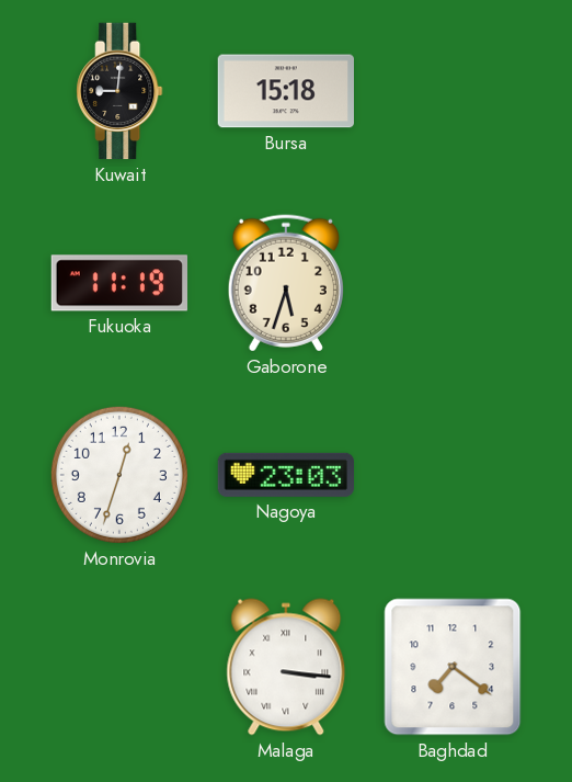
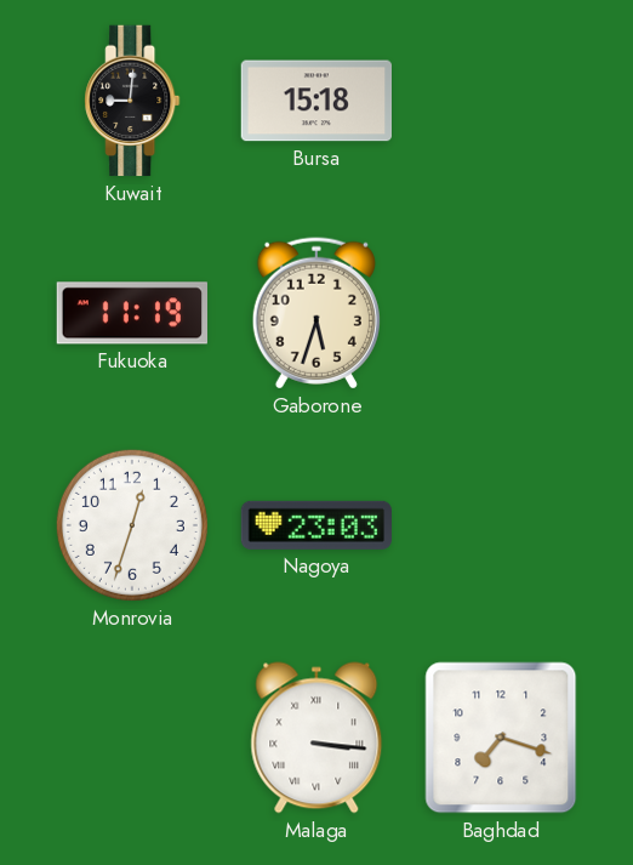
Baghdad: 7:21 -> 7:18 (501, 738)
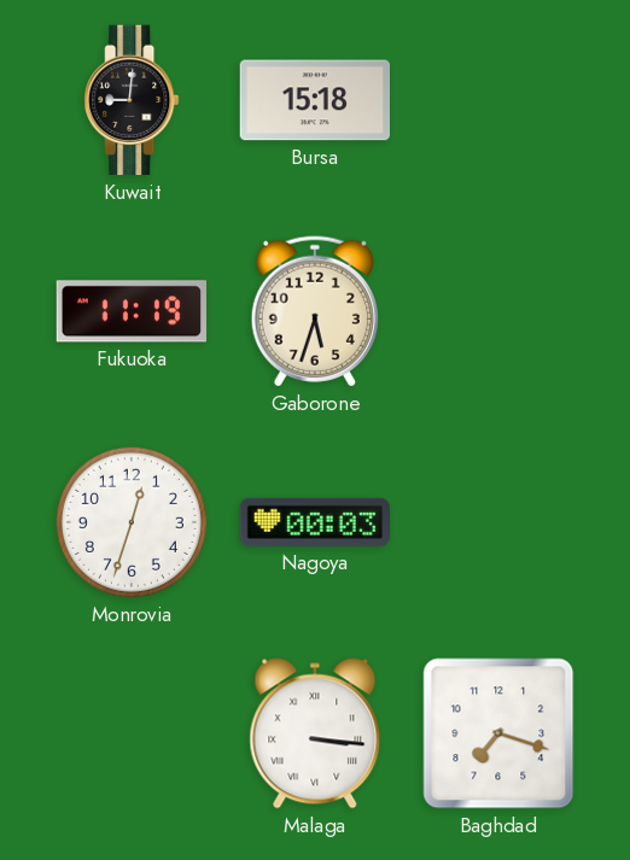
Nagoya: 23:03 -> 00:03 (314, 522)
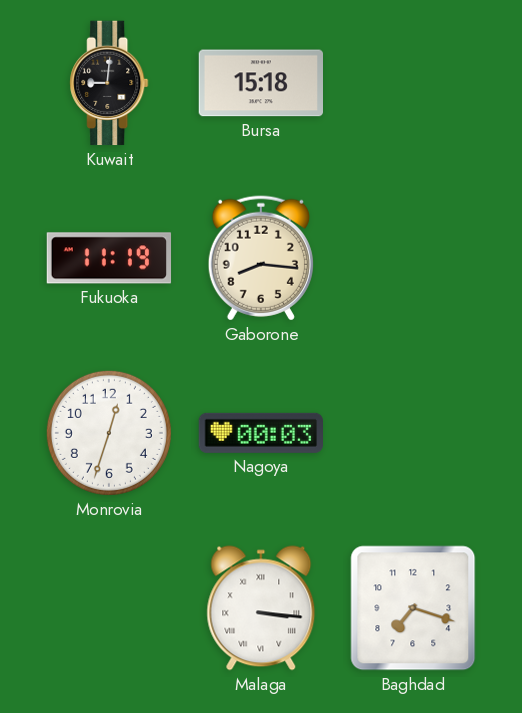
Gaborone: 5:33 -> 8:16 (261, 258)
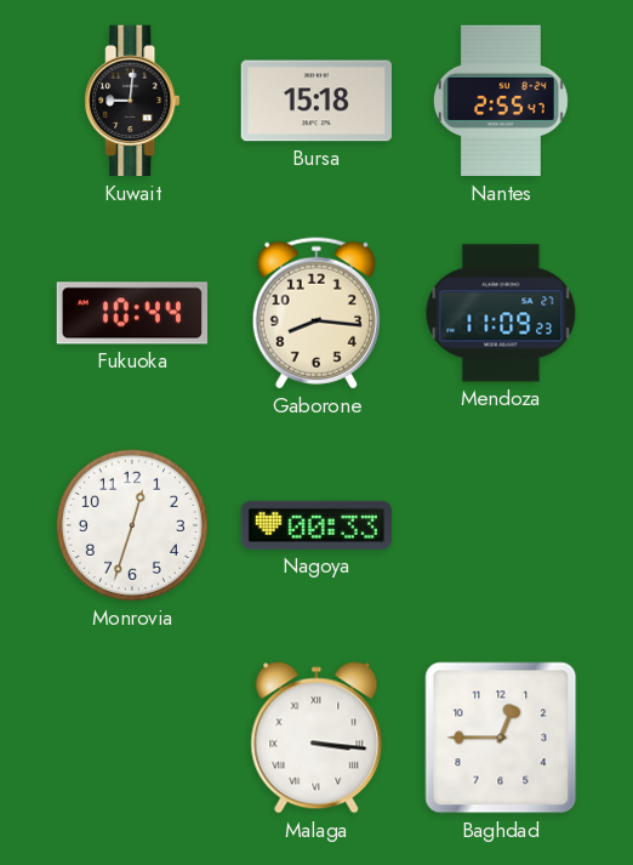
Nantes: none -> 2:55 (501, 101)
Fukuoka: 11:19 -> 10:44 (132, 313)
Mendoza: none -> 11:09 (501, 313)
Nagoya: 00:03 -> 00:33 (315, 525)
Baghdad: 7:18 -> 12:45 (501, 738)
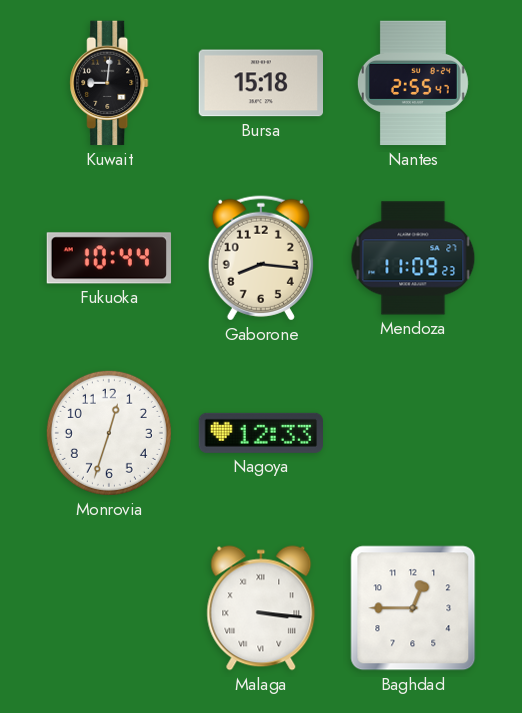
Nagoya: 00:33 -> 12:33 (260, 433)
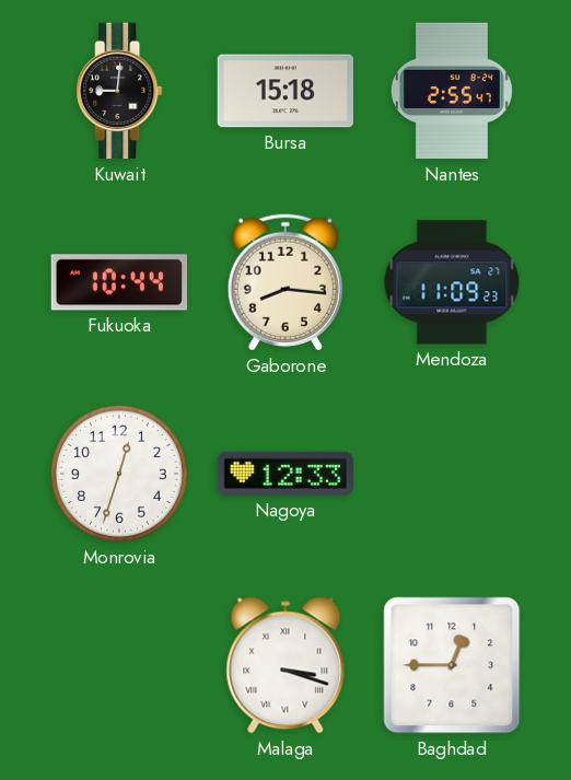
Malaga: 3:16 -> 3:18 (285, 665)
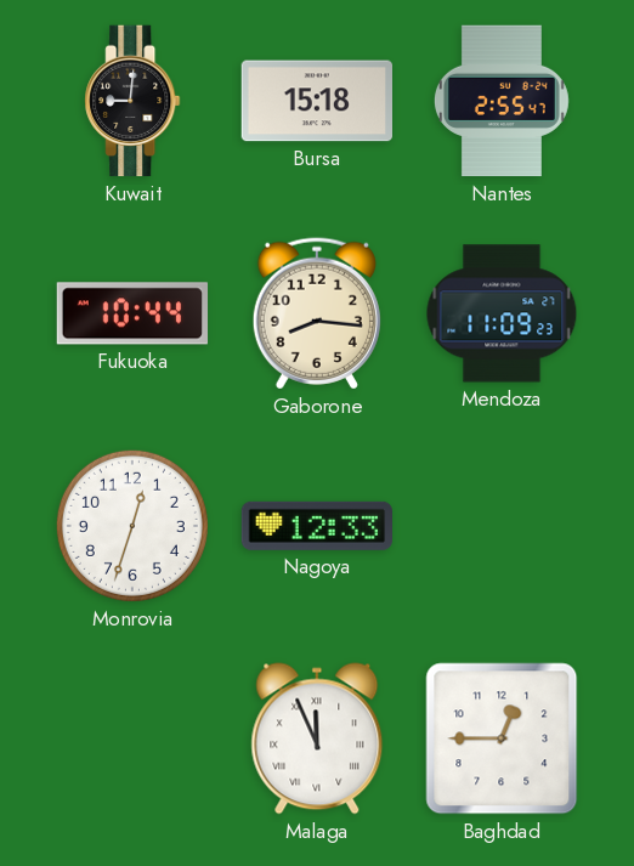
Malaga: 3:18 -> 11:56 (317, 738)
